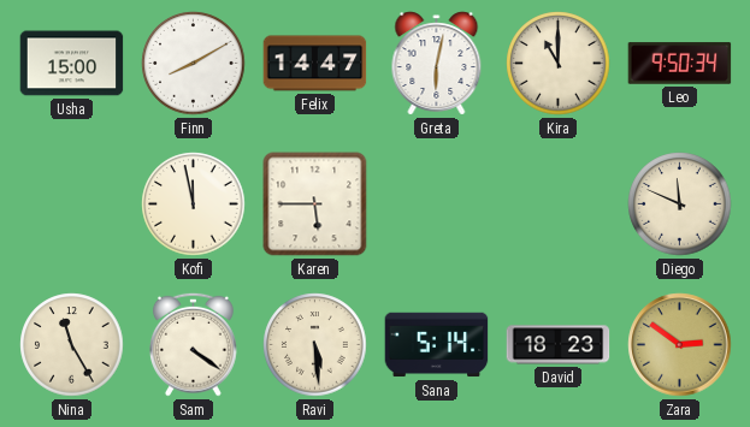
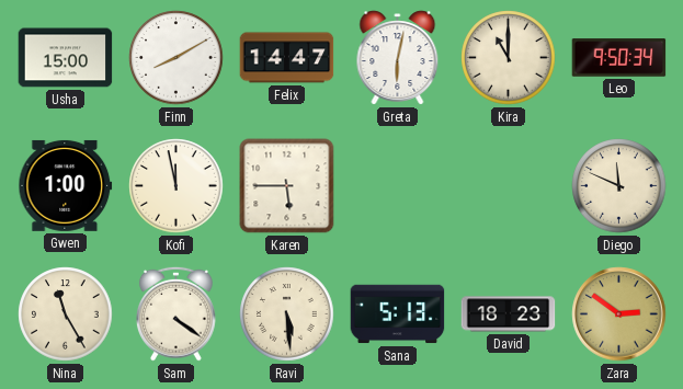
Gwen: none -> 1:00 (66, 185)
Sana: 5:14 -> 5:13 (398, 314)
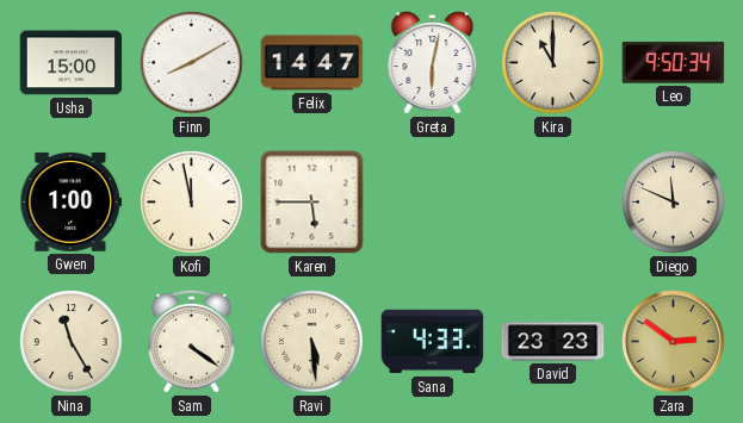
Sana: 5:13 -> 4:33 (433, 342)
David: 18:23 -> 23:23 (553, 342)
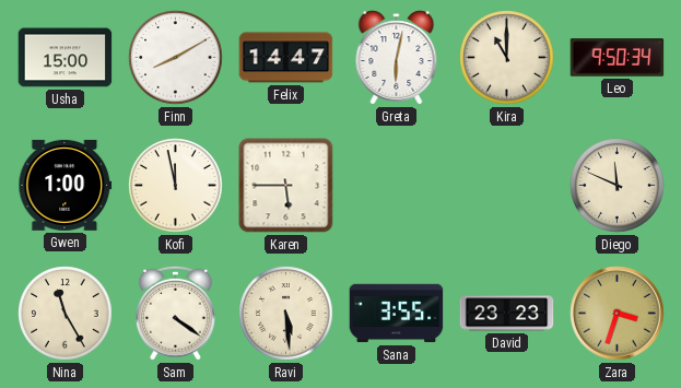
Sana: 4:33 -> 3:55 (397, 314)
Zara: 2:51 -> 3:33 (618, 314)
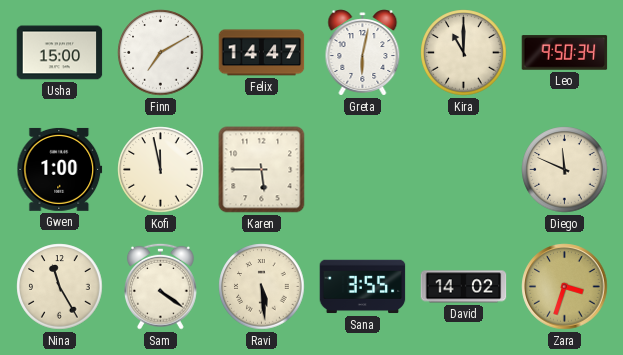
Finn: 8:10 -> 7:10 (161, 53)
David: 23:23 -> 14:02 (464, 287)
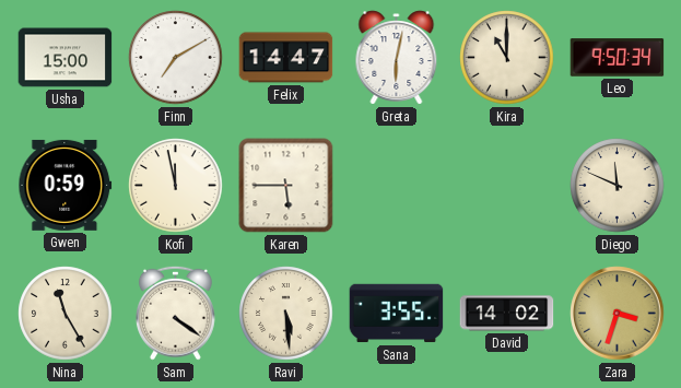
Gwen: 1:00 -> 0:59 (66, 185)
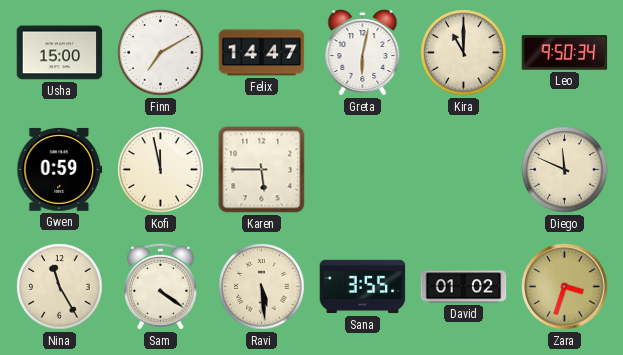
David: 14:02 -> 01:02 (464, 287)
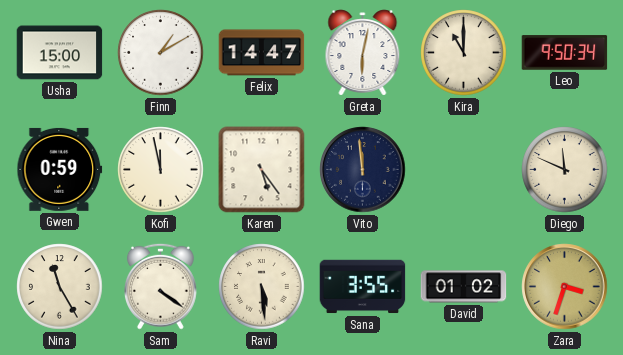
Finn: 7:10 -> 1:10 (161, 53)
Karen: 5:45 -> 5:24 (262, 170)
Vito: none -> 11:59 (363, 170)
